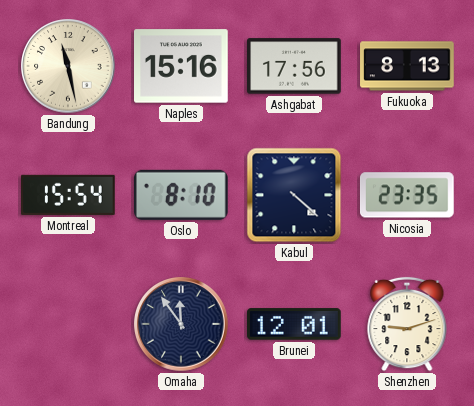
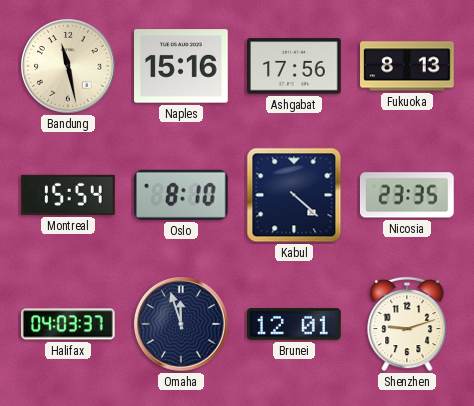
Halifax: none -> 04:03 (69, 324)
Omaha: 11:54 -> 11:57 (181, 324)
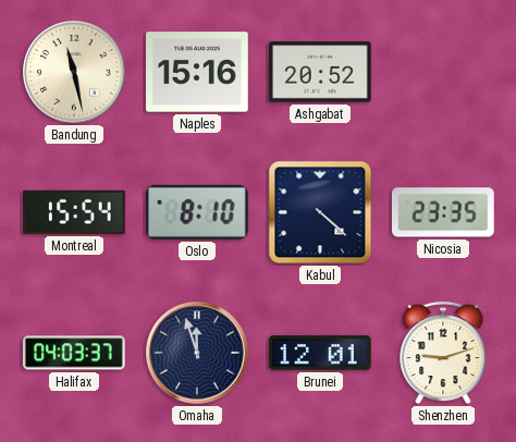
Ashgabat: 17:56 -> 20:52 (320, 72)
Fukuoka: 8:13 -> none (407, 66)
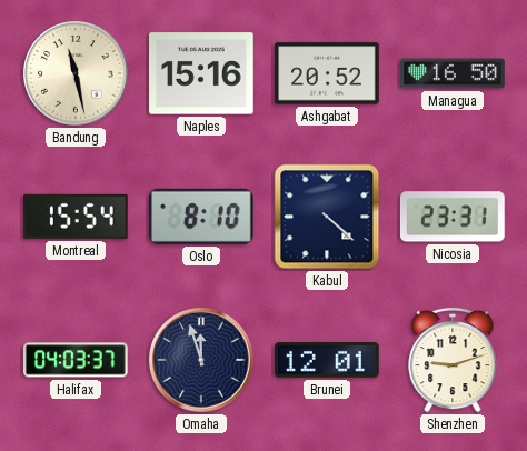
Managua: none -> 16:50 (453, 73)
Nicosia: 23:35 -> 23:31 (453, 217)
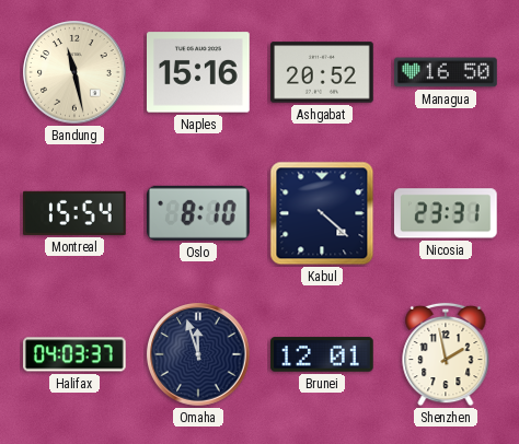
Shenzhen: 9:12 -> 1:58 (446, 354)
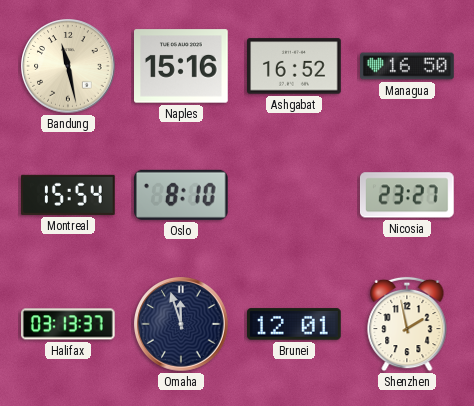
Ashgabat: 20:52 -> 16:52 (294, 66)
Kabul: 4:22 -> none (322, 213)
Nicosia: 23:31 -> 23:27 (407, 195)
Halifax: 04:03 -> 03:13 (69, 324)
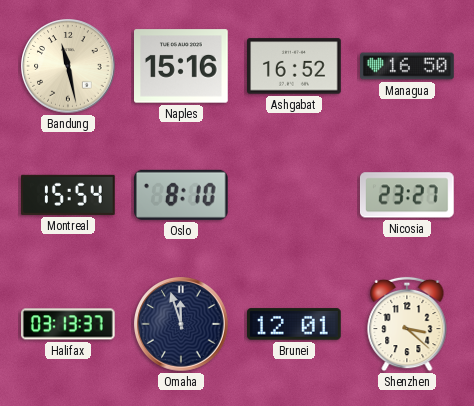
Shenzhen: 1:58 -> 3:22 (407, 324)
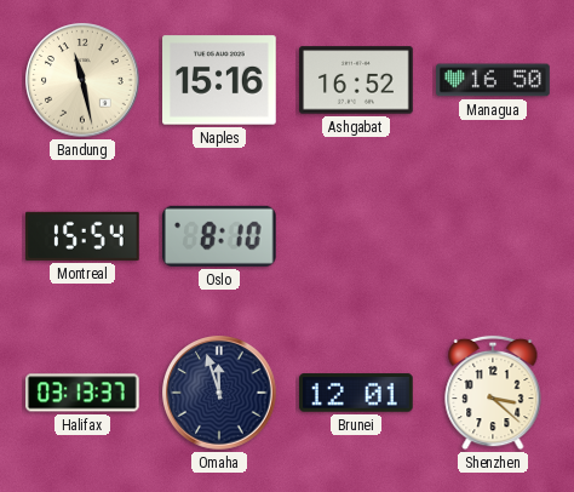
Nicosia: 23:27 -> none (407, 195)
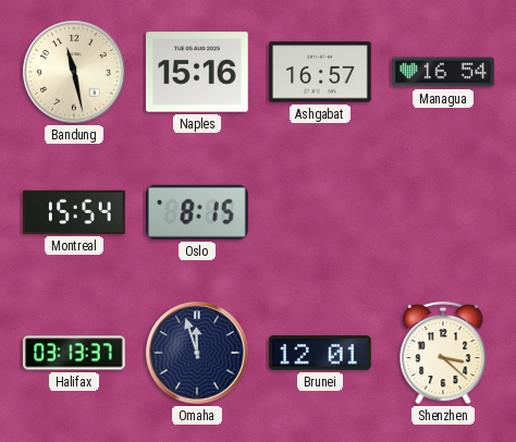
Ashgabat: 16:52 -> 16:57 (320, 72)
Managua: 16:50 -> 16:54 (443, 72)
Oslo: 8:10 -> 8:15 (197, 212)
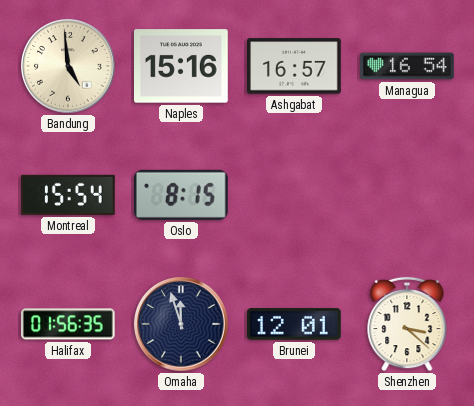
Bandung: 11:28 -> 4:59 (68, 66)
Halifax: 03:13 -> 01:56 (69, 324)
